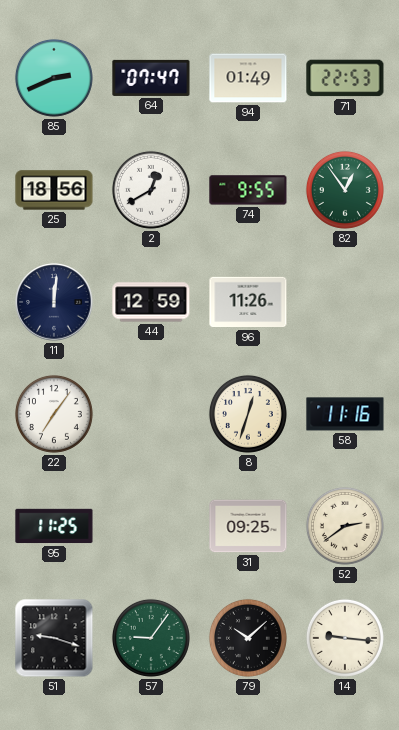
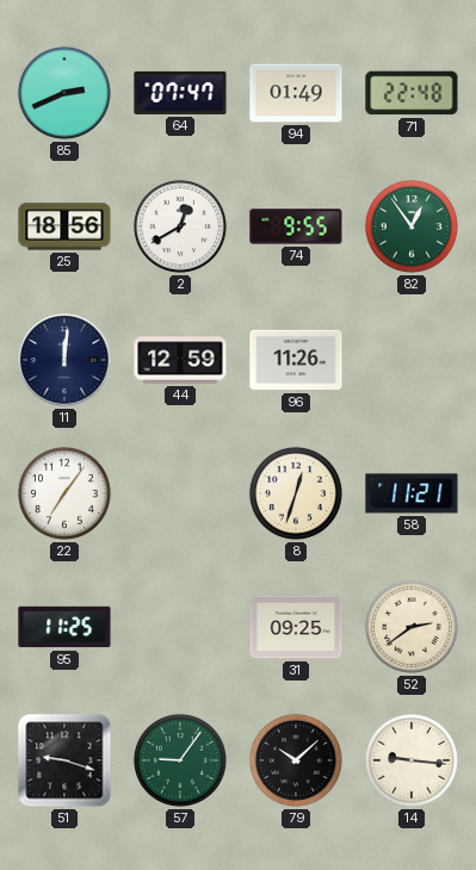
71: 22:53 -> 22:48 (412, 93)
58: 11:16 -> 11:21 (412, 493)
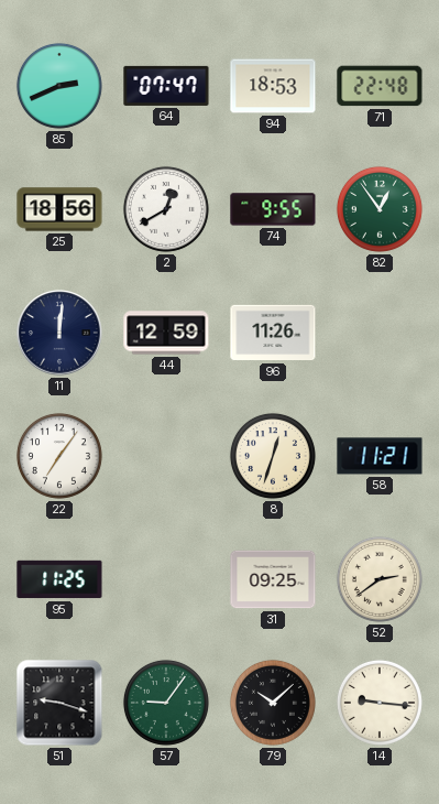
94: 01:49 -> 18:53 (273, 86)
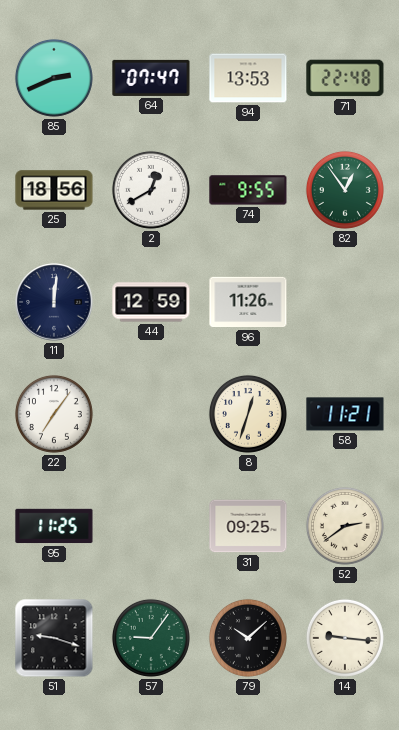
94: 18:53 -> 13:53 (248, 78)
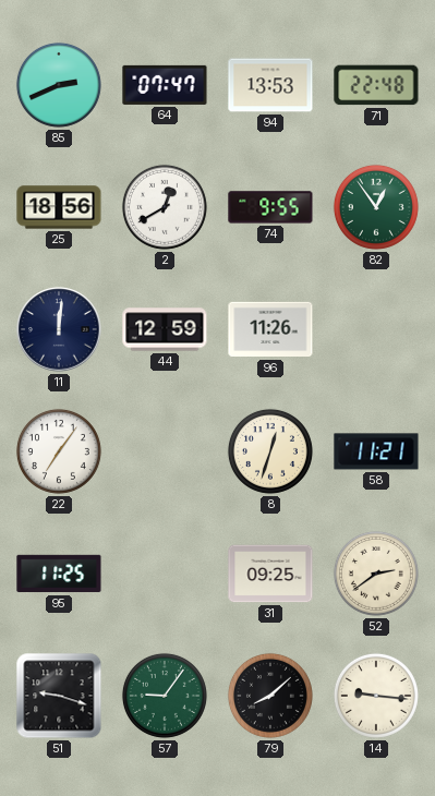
79: 10:08 -> 8:08 (270, 696)
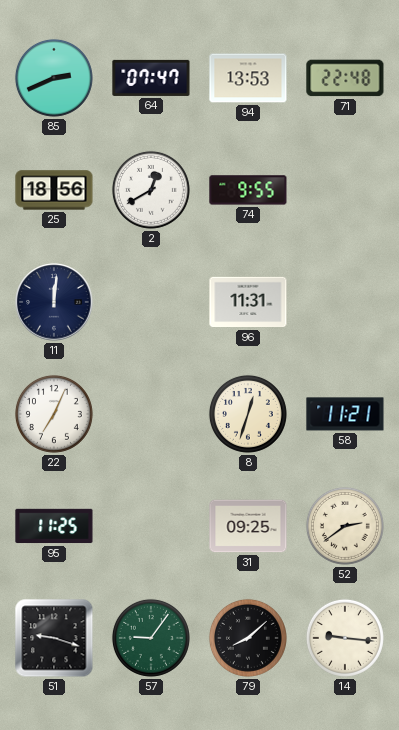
82: 12:54 -> none (376, 207)
44: 12:59 -> none (165, 329)
96: 11:26 -> 11:31 (248, 302)
22: 7:06 -> 7:04 (54, 414)
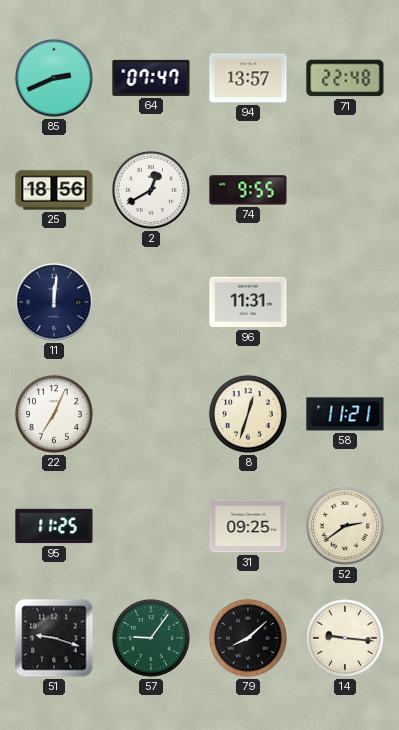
94: 13:53 -> 13:57 (248, 78)
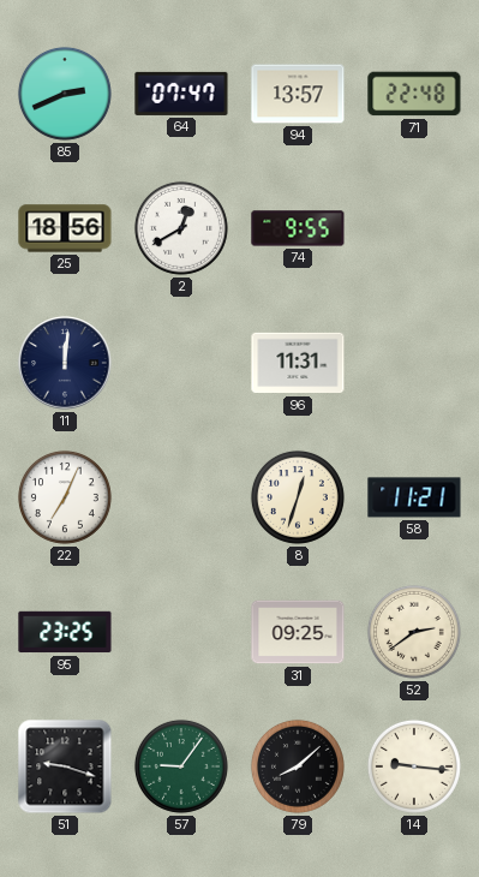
95: 11:25 -> 23:25 (65, 632)
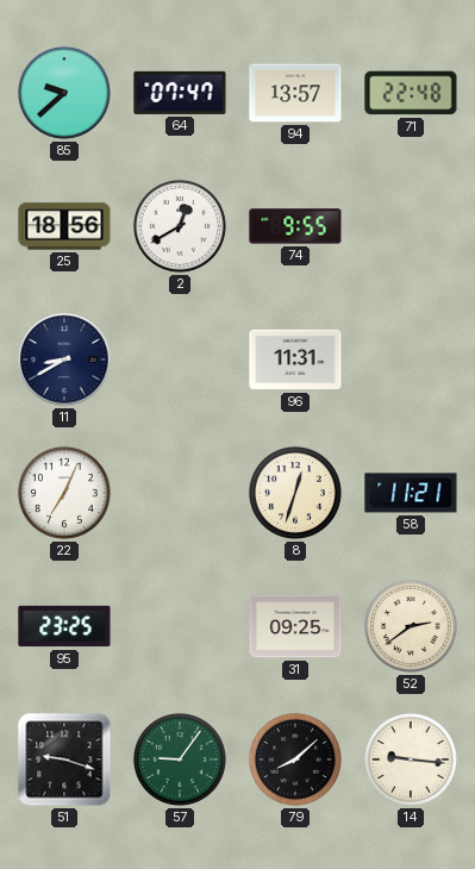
85: 2:41 -> 9:38 (64, 93)
11: 12:01 -> 8:40 (64, 360)
